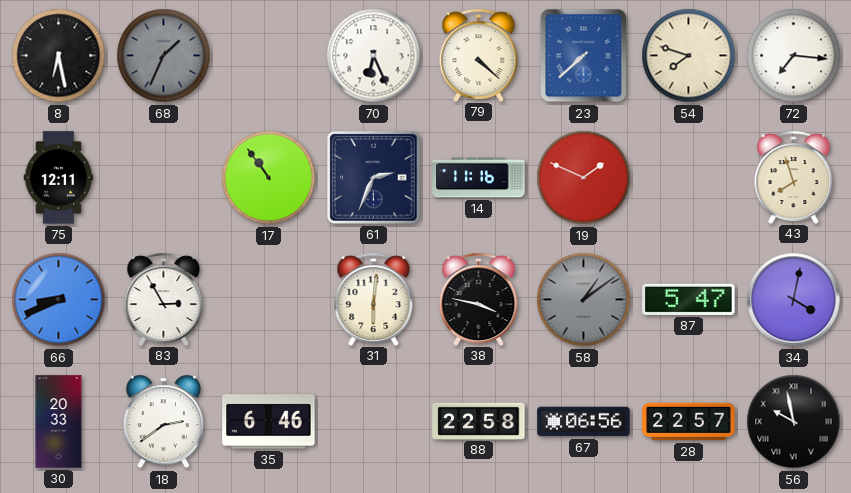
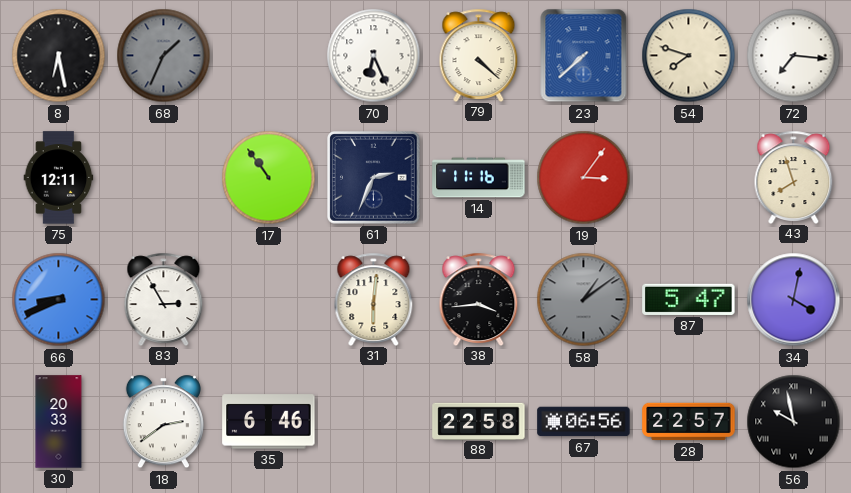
19: 1:49 -> 3:06 (584, 178)
38: 3:47 -> 3:44 (479, 299)
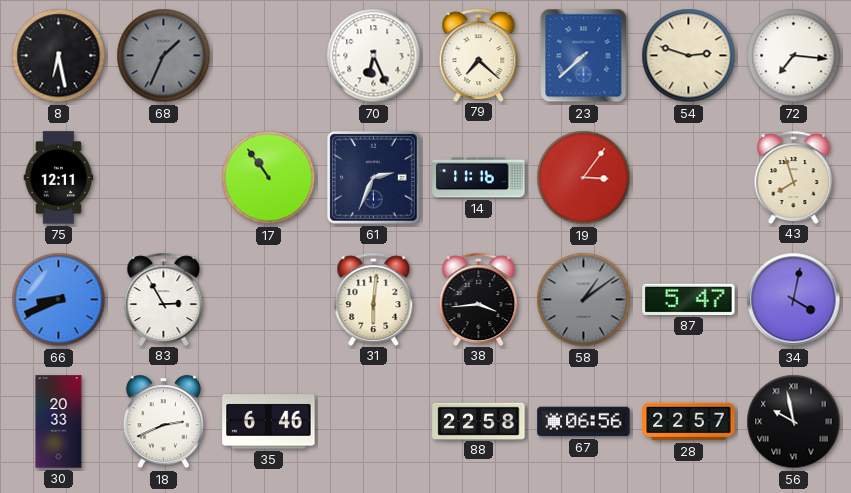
79: 4:22 -> 7:22 (479, 55)
54: 7:48 -> 2:48 (689, 56)
18: 2:39 -> 2:41 (163, 422)
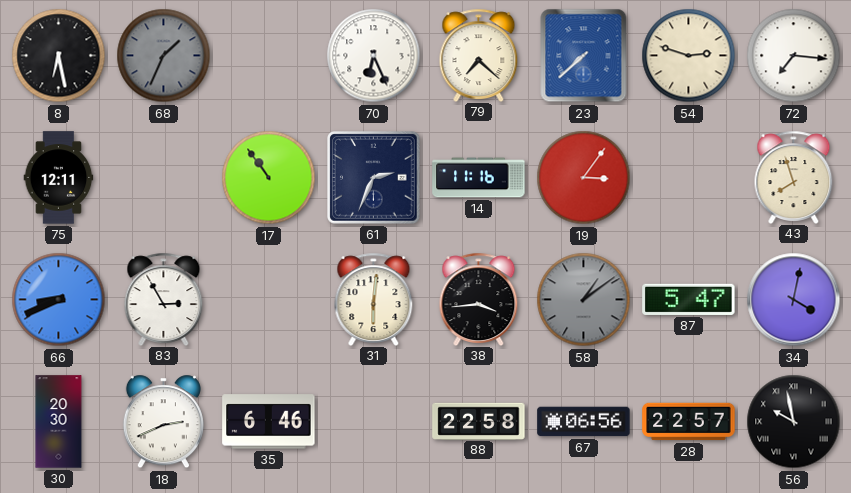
30: 20:33 -> 20:30 (59, 422)
